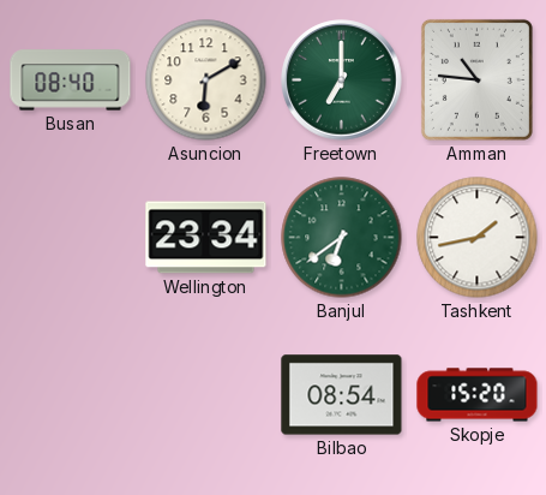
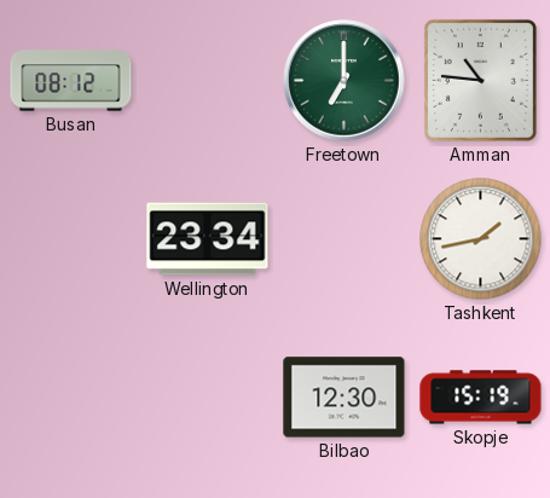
Busan: 08:40 -> 08:12 (71, 81)
Asuncion: 6:10 -> none (206, 80)
Banjul: 6:39 -> none (342, 238)
Bilbao: 08:54 -> 12:30 (345, 398)
Skopje: 15:20 -> 15:19 (481, 398)
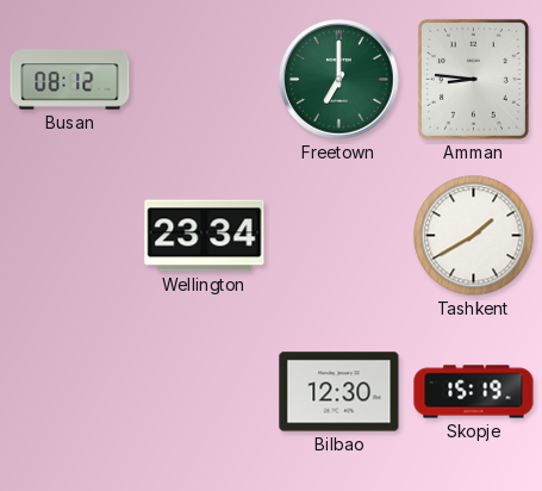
Amman: 10:46 -> 8:46 (473, 79)
Tashkent: 1:43 -> 1:40 (474, 236)
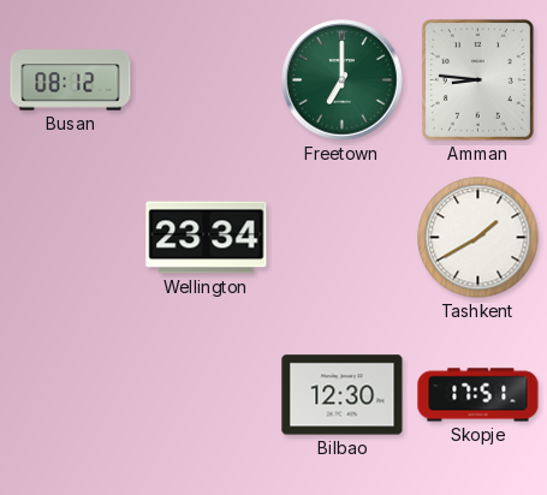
Skopje: 15:19 -> 17:51 (478, 395)
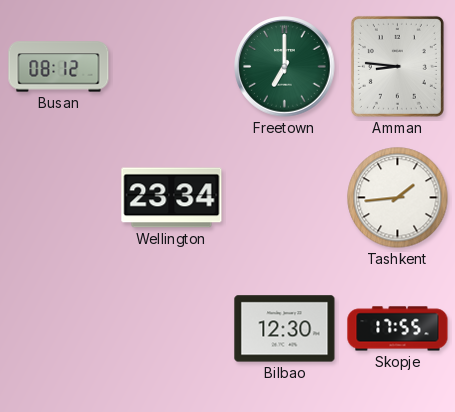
Tashkent: 1:40 -> 1:44 (398, 198)
Skopje: 17:51 -> 17:55 (398, 329)
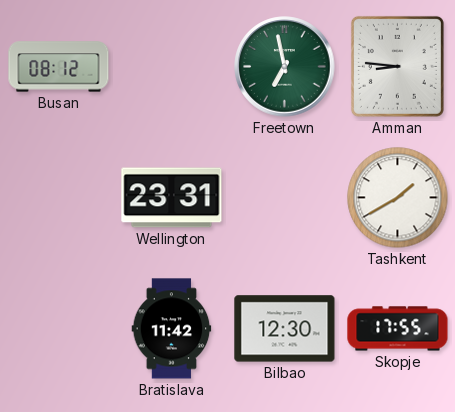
Freetown: 7:00 -> 6:58 (285, 67)
Wellington: 23:34 -> 23:31 (172, 198)
Tashkent: 1:44 -> 1:40 (398, 198)
Bratislava: none -> 11:42 (172, 329)
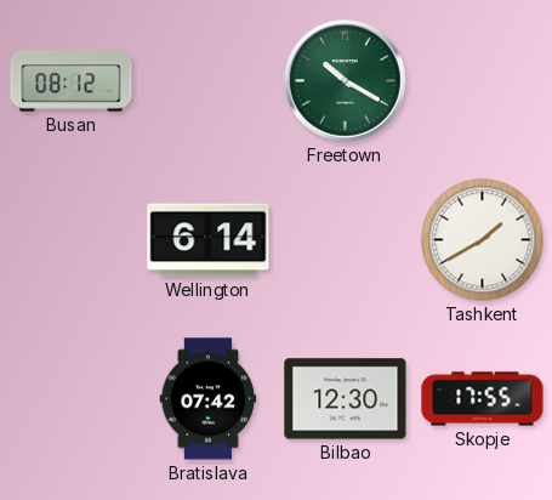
Freetown: 6:58 -> 10:20 (346, 81)
Amman: 8:46 -> none (397, 66)
Wellington: 23:31 -> 6:14 (209, 240)
Bratislava: 11:42 -> 07:42 (209, 399)
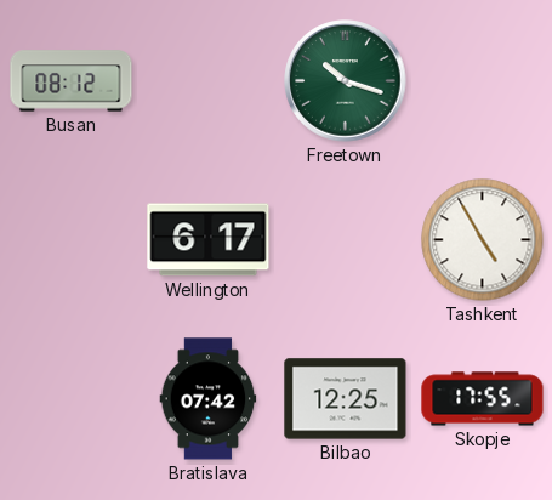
Freetown: 10:20 -> 10:18 (346, 81)
Wellington: 6:14 -> 6:17 (209, 240)
Tashkent: 1:40 -> 4:55 (483, 240)
Bilbao: 12:30 -> 12:25 (346, 399)
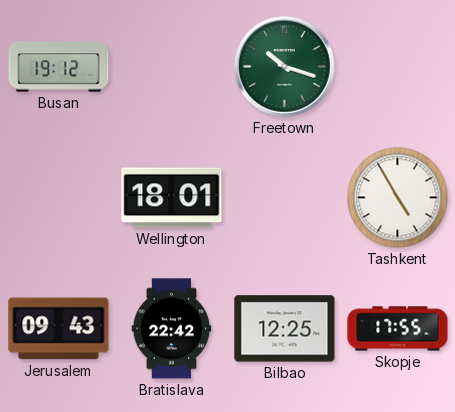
Busan: 08:12 -> 19:12 (59, 67)
Wellington: 6:17 -> 18:01 (172, 198)
Jerusalem: none -> 09:43 (59, 329)
Bratislava: 07:42 -> 22:42 (172, 329)
